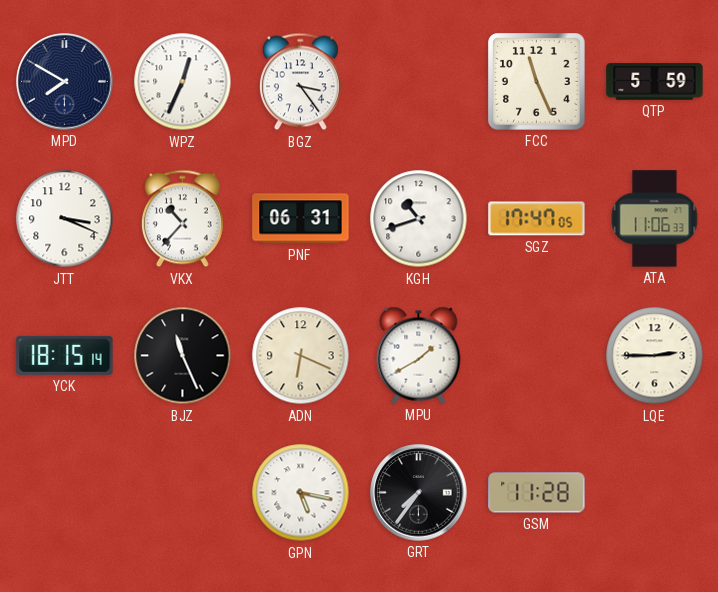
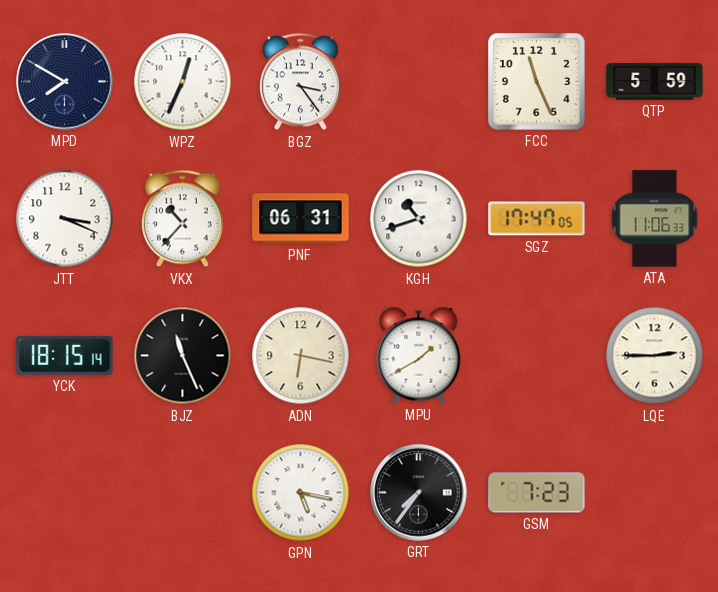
ADN: 6:19 -> 6:17 (301, 356)
GSM: 11:28 -> 7:23 (537, 493)
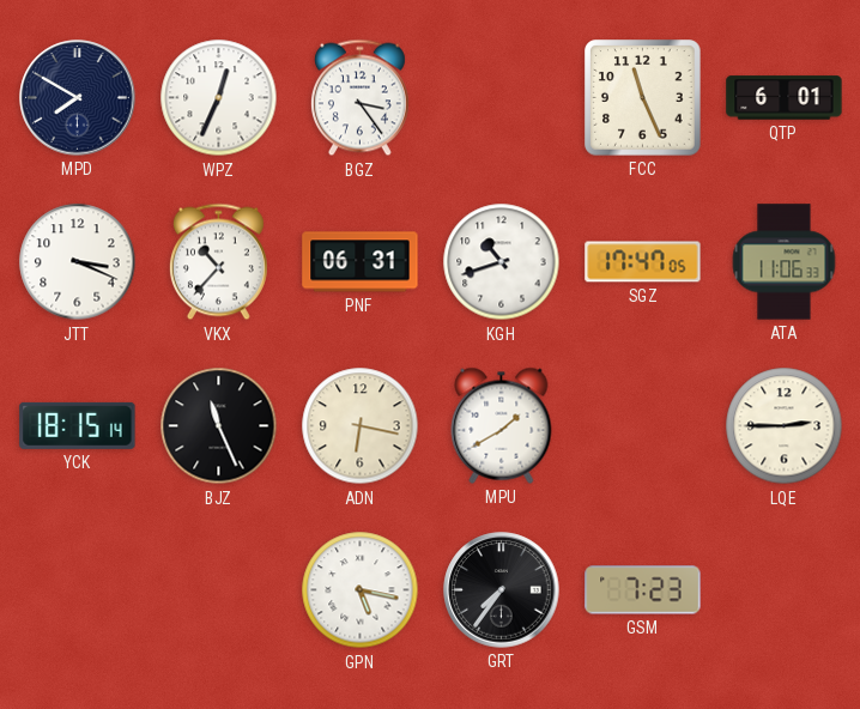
QTP: 5:59 -> 6:01 (785, 98)
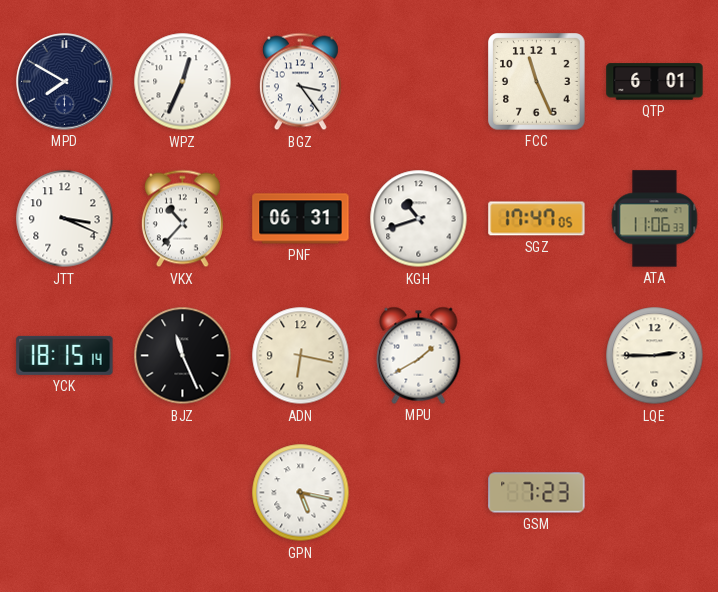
GRT: 7:36 -> none (502, 590)
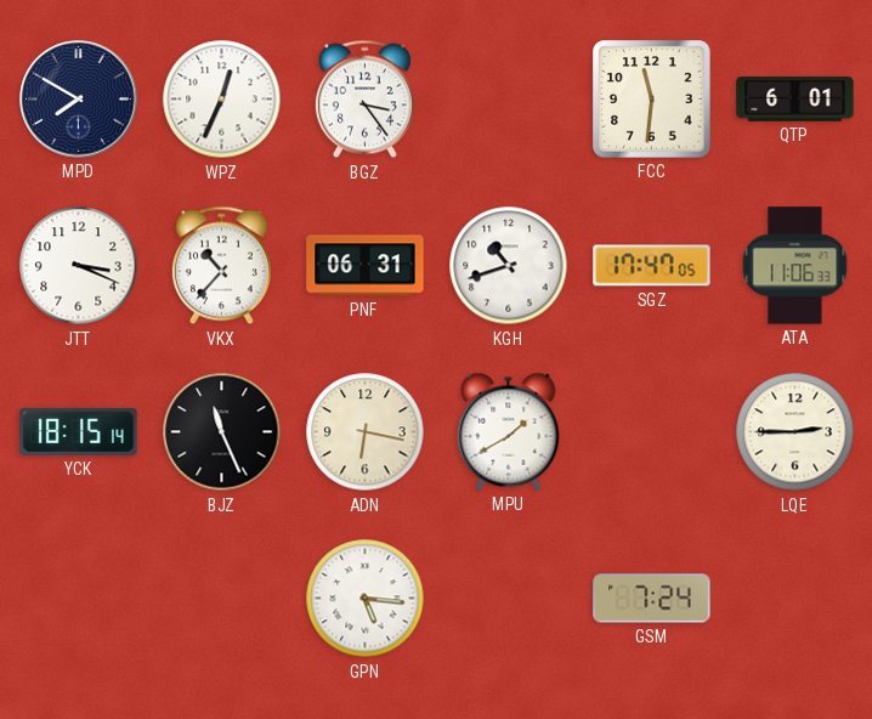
FCC: 11:26 -> 11:31 (652, 100)
GPN: 5:17 -> 5:16 (366, 599)
GSM: 7:23 -> 7:24 (652, 599)
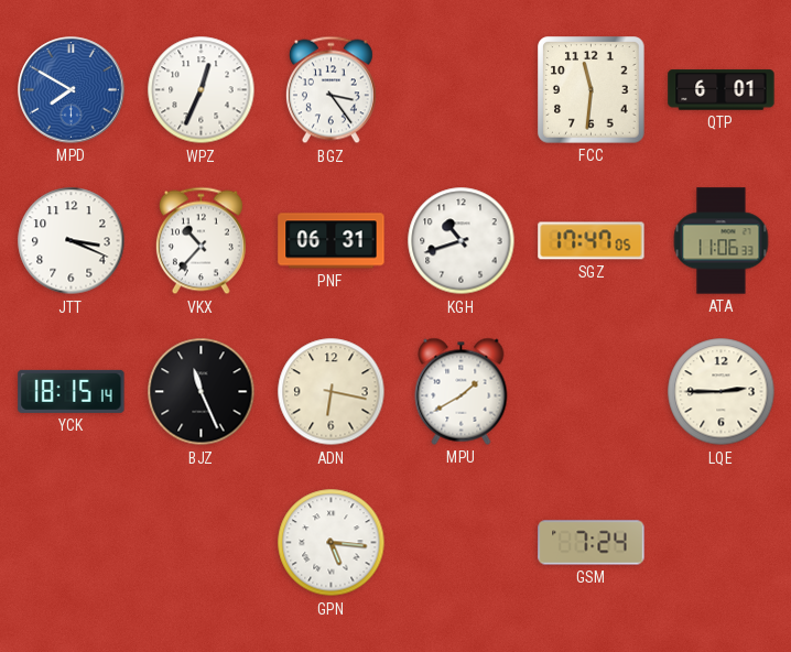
MPD dial: navy -> blue (72, 90)
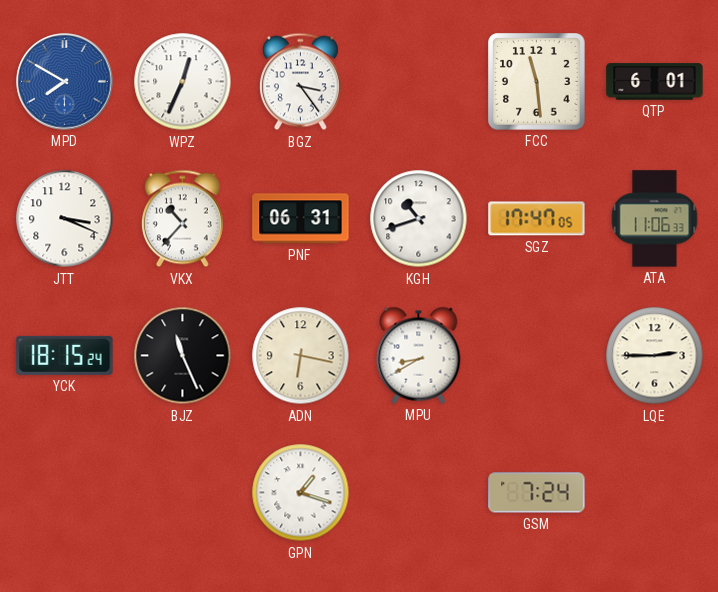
FCC: 11:31 -> 11:29 (537, 82)
YCK: 18:15:14 -> 18:15:24 (65, 355)
MPU: 1:40 -> 8:40 (419, 355)
GPN: 5:16 -> 1:18 (301, 493)
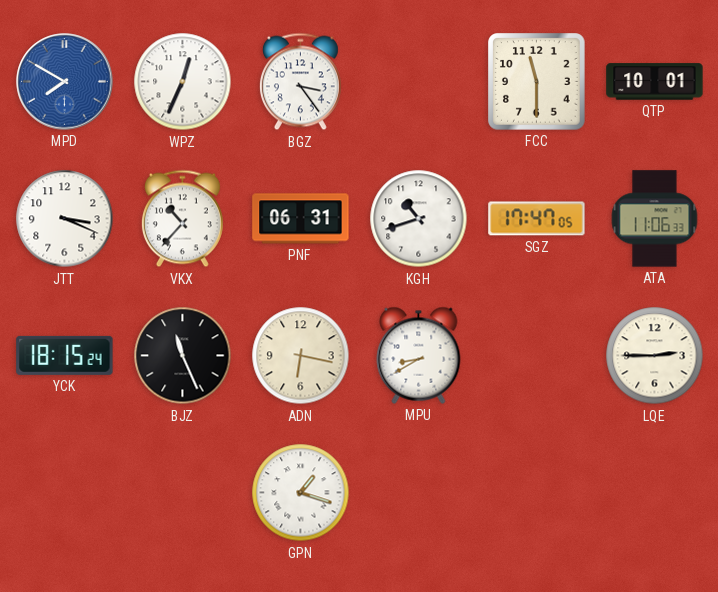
FCC: 11:29 -> 11:30 (537, 82)
QTP: 6:01 -> 10:01 (655, 82)
GSM: 7:24 -> none (537, 493)
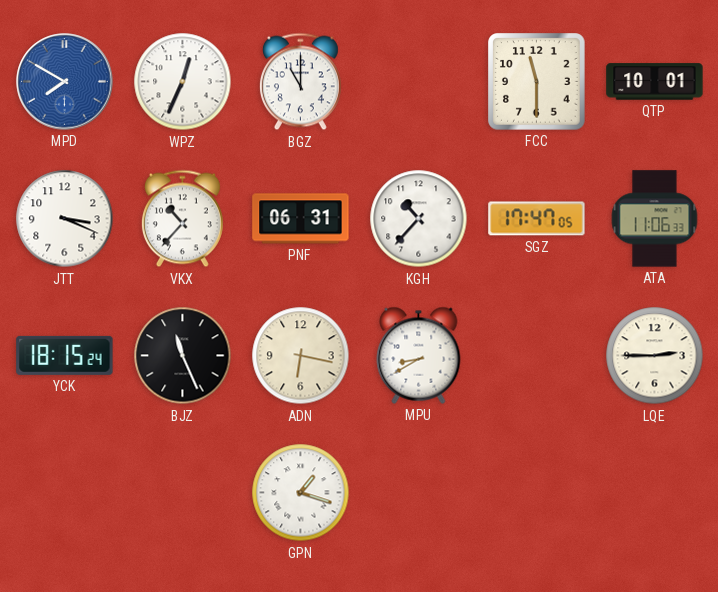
BGZ: 3:24 -> 11:00 (300, 82)
KGH: 10:42 -> 10:37 (419, 219)
